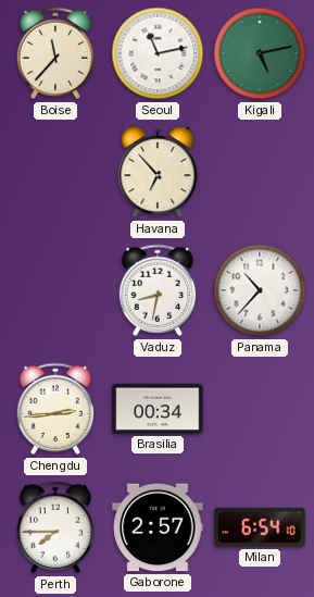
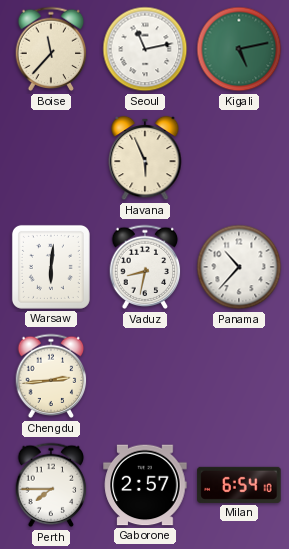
Havana: 6:53 -> 5:56 (145, 158)
Warsaw: none -> 6:01 (51, 267)
Brasilia: 00:34 -> none (158, 409)
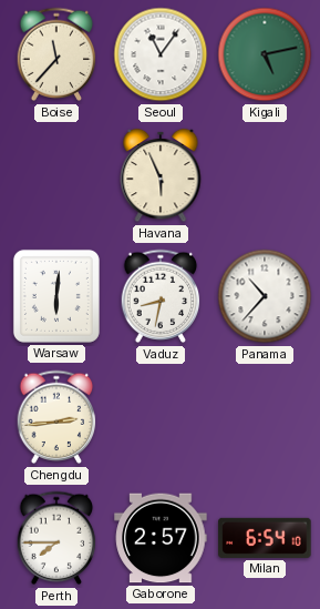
Seoul: 11:13 -> 11:06 (161, 54)
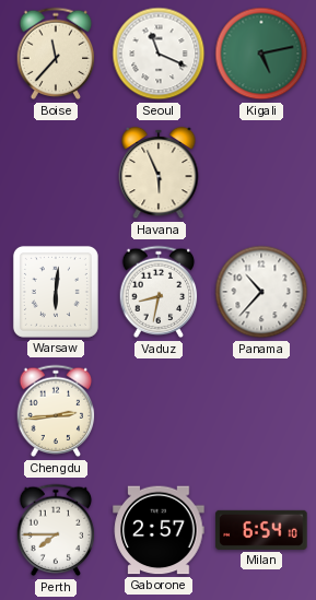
Seoul: 11:06 -> 11:19 (159, 54)
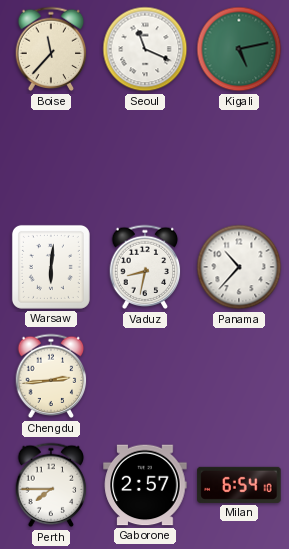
Havana: 5:56 -> none (159, 173)
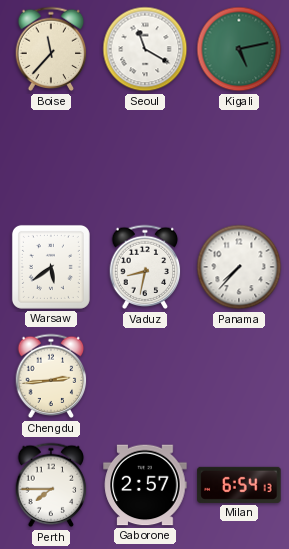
Seoul: 11:19 -> 11:20 (145, 49)
Warsaw: 6:01 -> 5:39 (51, 267)
Panama: 10:37 -> 7:37 (239, 267)
Milan: 6:54:10 -> 6:54:13 (239, 485)
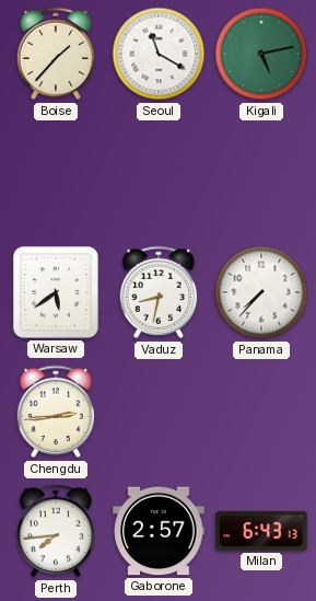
Boise: 11:37 -> 1:37 (56, 54)
Perth: 7:45 -> 7:44 (56, 531)
Milan: 6:54 -> 6:43 (261, 531)
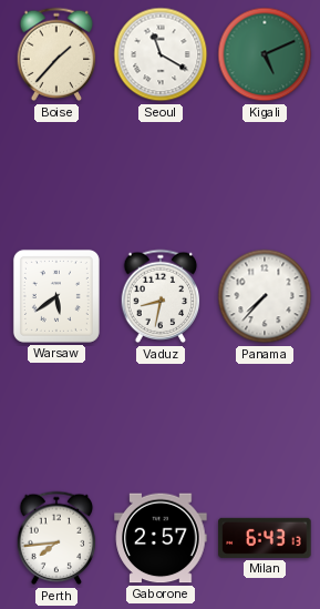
Kigali: 5:13 -> 5:11 (265, 54)
Chengdu: 2:44 -> none (56, 412)
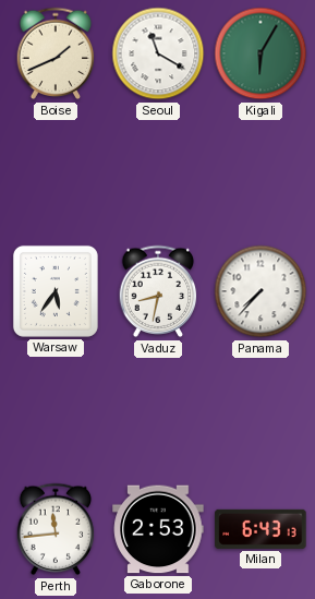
Boise: 1:37 -> 1:41 (56, 53)
Kigali: 5:11 -> 6:05 (261, 53)
Warsaw: 5:39 -> 5:36 (56, 291)
Perth: 7:44 -> 11:44 (56, 529)
Gaborone: 2:57 -> 2:53 (158, 529)
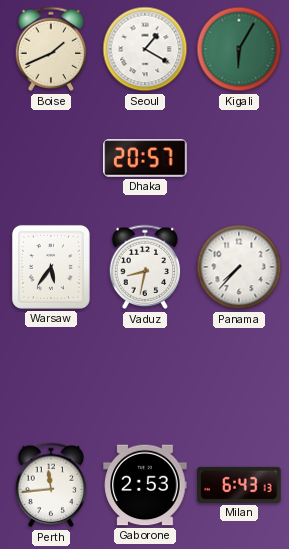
Seoul: 11:20 -> 1:20 (145, 49)
Dhaka: none -> 20:57 (145, 158)
